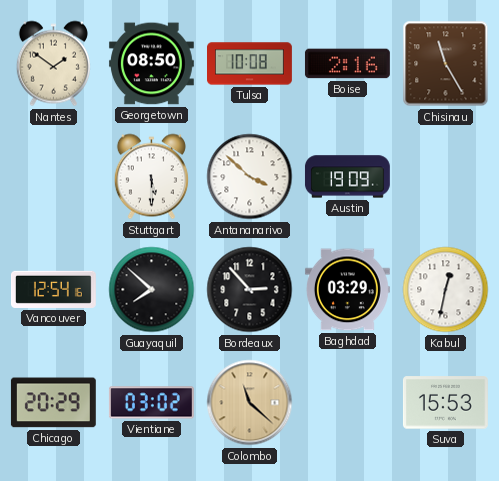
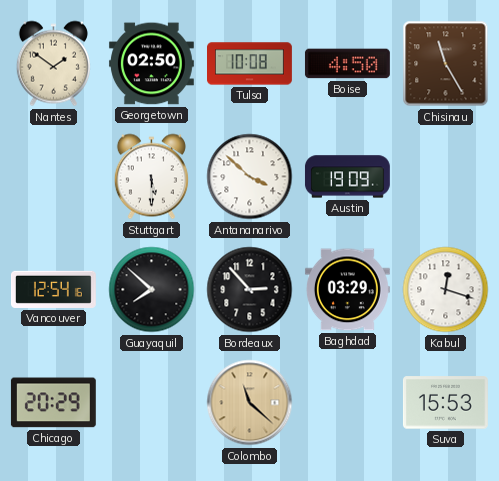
Georgetown: 08:50 -> 02:50 (151, 64)
Boise: 2:16 -> 4:50 (347, 64)
Kabul: 12:32 -> 12:18 (446, 290)
Vientiane: 03:02 -> none (151, 403)
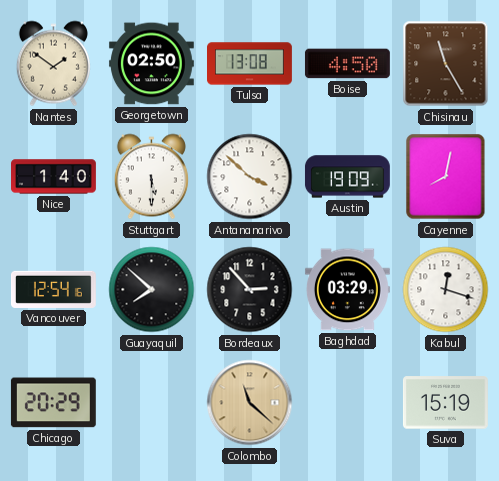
Tulsa: 10:08 -> 13:08 (250, 64)
Nice: none -> 1:40 (54, 177)
Cayenne: none -> 8:02 (446, 177)
Suva: 15:53 -> 15:19 (445, 403)
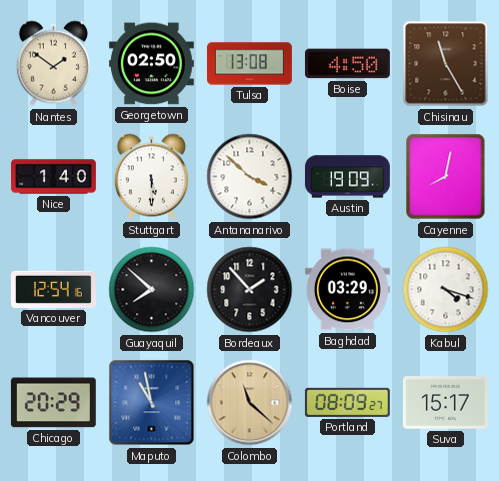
Bordeaux: 2:53 -> 1:53 (250, 290)
Kabul: 12:18 -> 4:18 (446, 290)
Maputo: none -> 10:58 (152, 403)
Portland: none -> 08:09 (347, 402)
Suva: 15:19 -> 15:17 (445, 403)
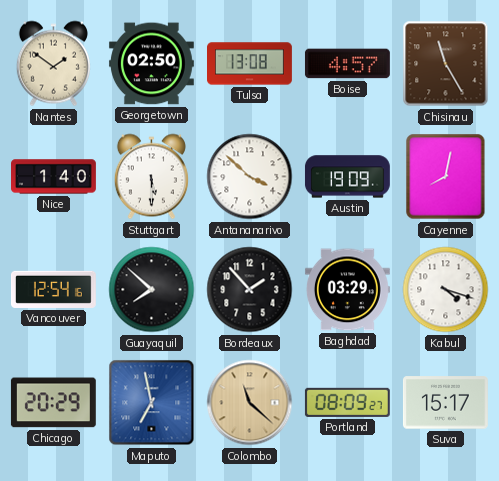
Boise: 4:50 -> 4:57 (347, 64)
Maputo: 10:58 -> 6:58 (152, 403)
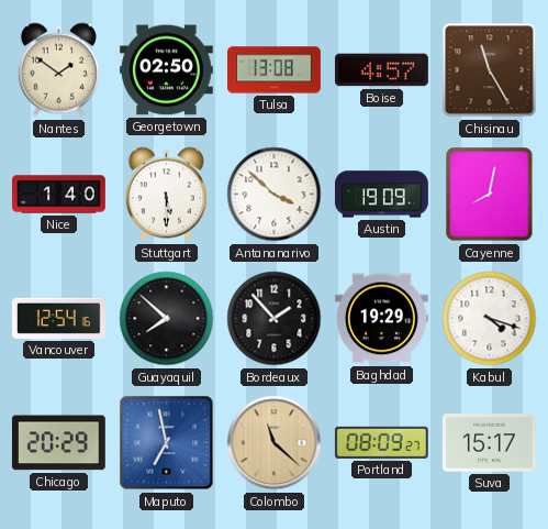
Baghdad: 03:29 -> 19:29 (381, 319)
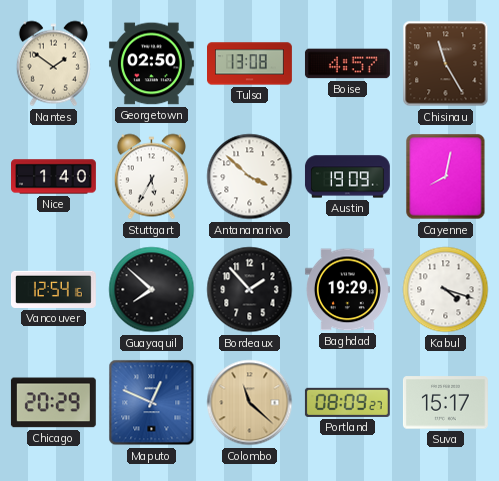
Stuttgart: 5:30 -> 5:35 (151, 177)
Maputo: 6:58 -> 12:49 (152, 403)
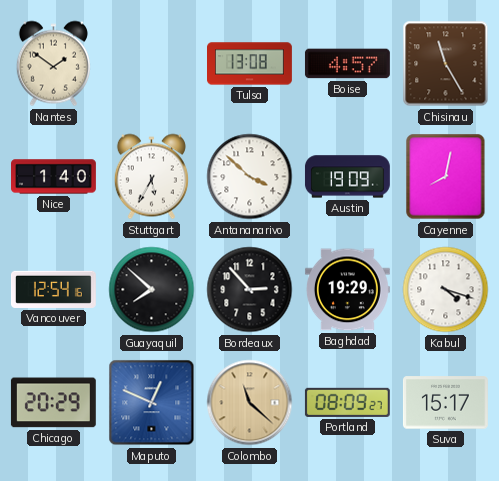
Georgetown: 02:50 -> none (151, 64)
Bordeaux: 1:53 -> 2:53 (250, 290)
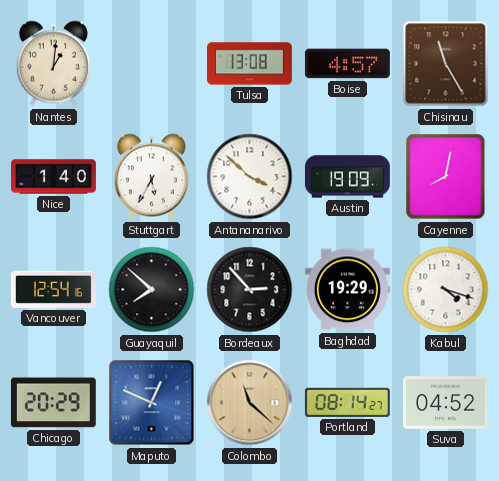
Nantes: 1:51 -> 1:01 (53, 64)
Portland: 08:09 -> 08:14 (347, 402)
Suva: 15:17 -> 04:52 (445, 403)
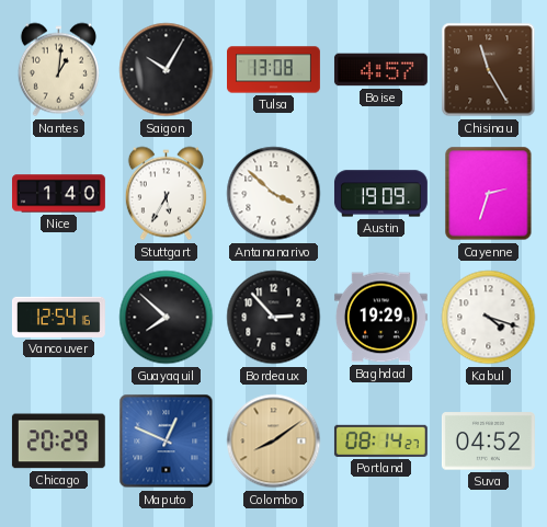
Saigon: none -> 10:05 (167, 70)
Cayenne: 8:02 -> 2:33 (489, 194)
Colombo: 11:22 -> 8:09 (274, 442)
